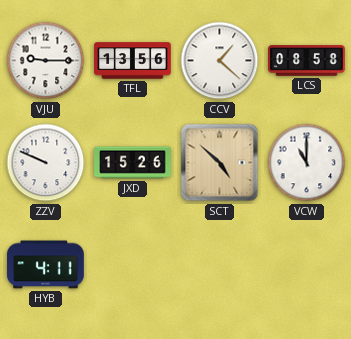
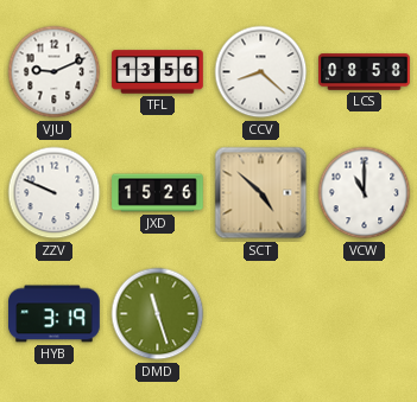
VJU: 9:15 -> 9:11 (55, 72)
CCV: 1:22 -> 8:22 (261, 72)
HYB: 4:11 -> 3:19 (55, 314)
DMD: none -> 11:27 (158, 314)
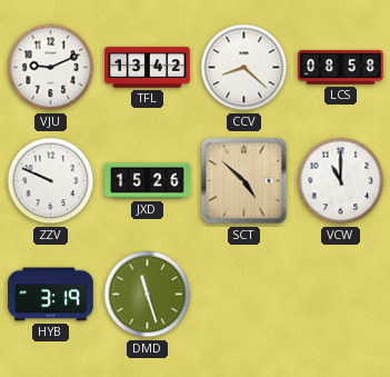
TFL: 13:56 -> 13:42 (148, 68)
